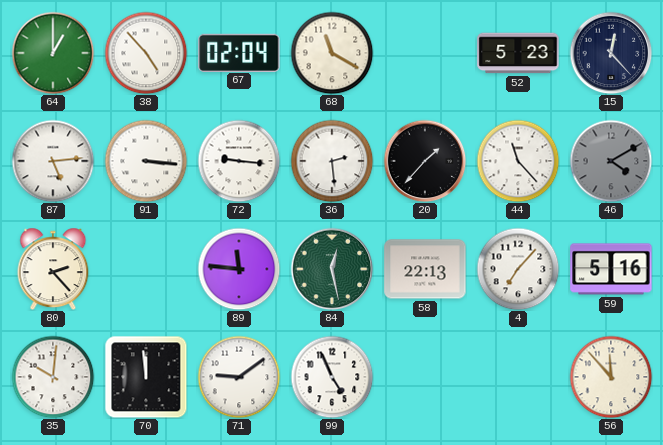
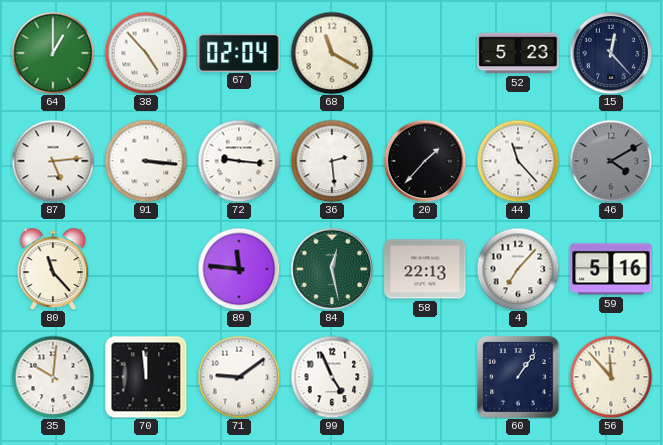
80: 2:23 -> 11:23 (53, 269)
60: none -> 1:06 (518, 377)
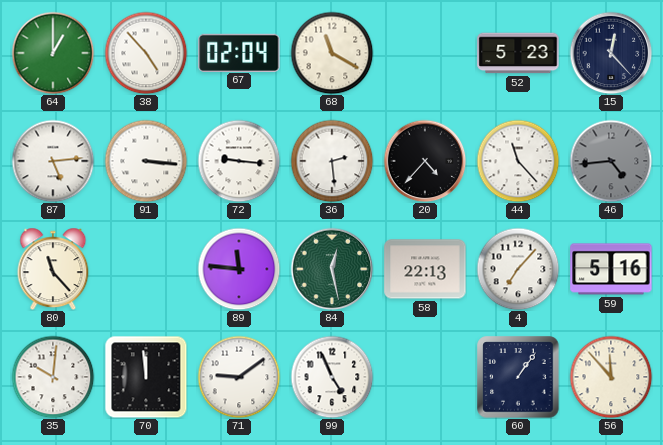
20: 1:37 -> 4:37 (425, 161)
46: 4:10 -> 4:44 (611, 161)
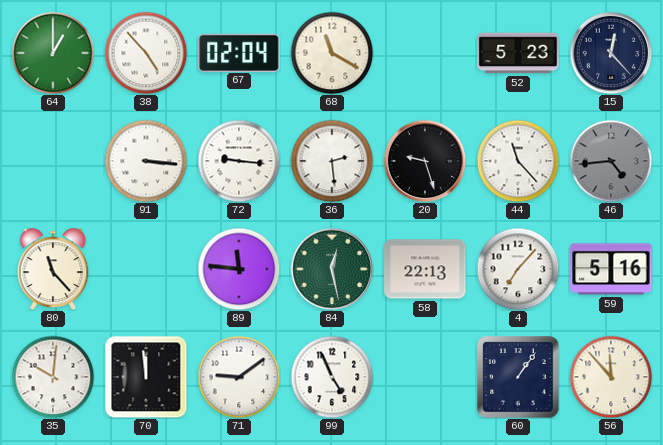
87: 5:14 -> none (53, 161)
20: 4:37 -> 9:27 (425, 161)
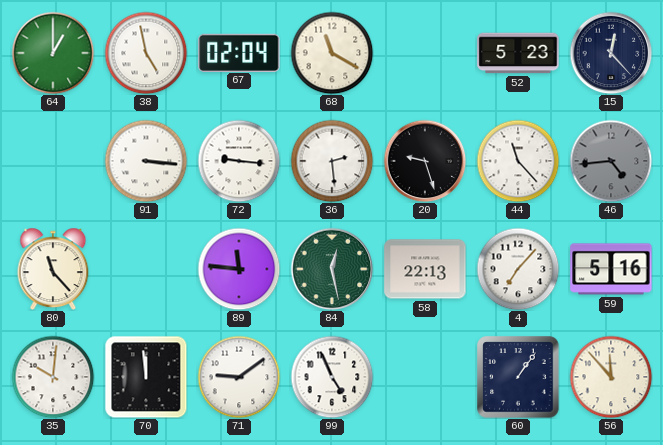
38: 4:53 -> 4:58 (146, 53)
